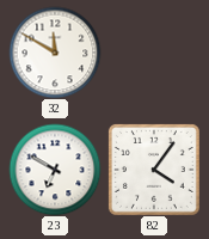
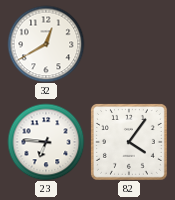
32: 11:50 -> 12:40 (46, 44)
23: 6:50 -> 6:46 (46, 142)
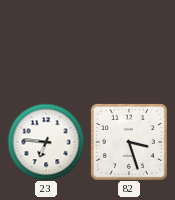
32: 12:40 -> none (46, 44)
82: 4:06 -> 3:27 (129, 142)
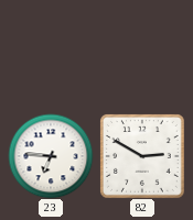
82: 3:27 -> 2:50 (142, 156)
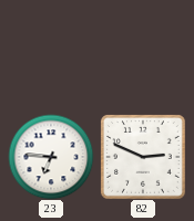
82: 2:50 -> 2:49 (143, 157)
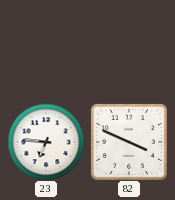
82: 2:49 -> 3:49 (129, 142)
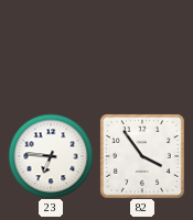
82: 3:49 -> 3:54 (142, 156)
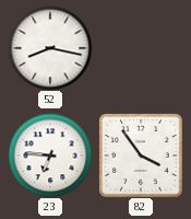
52: none -> 8:17 (50, 48)
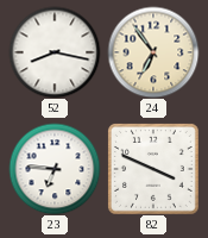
24: none -> 6:54 (153, 52)
82: 3:54 -> 3:49 (153, 169)
